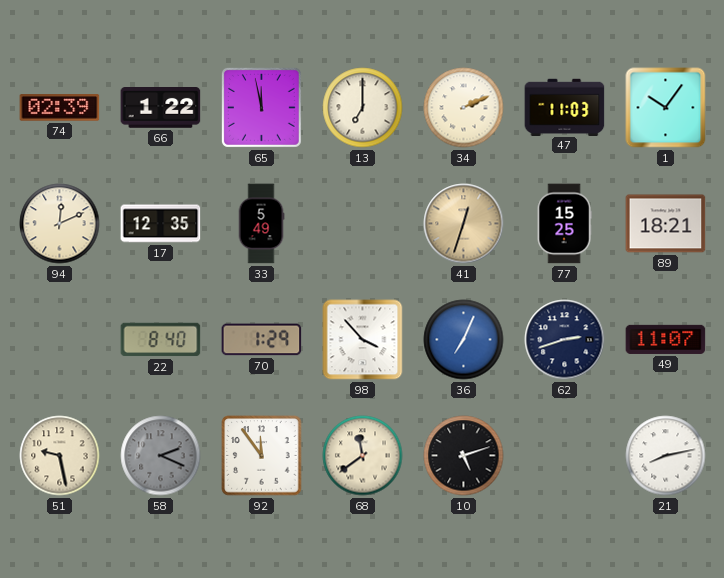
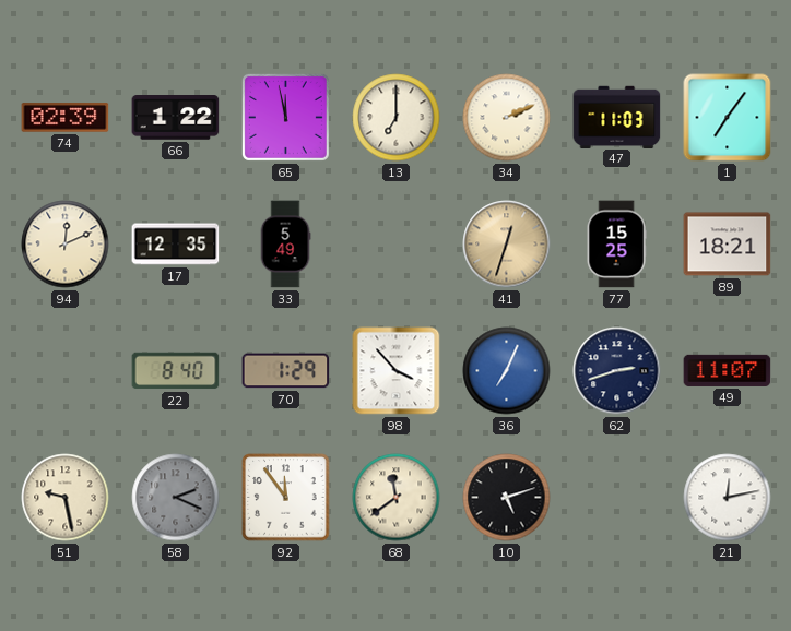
1: 10:06 -> 7:06 (728, 118)
21: 8:13 -> 12:13 (728, 498)
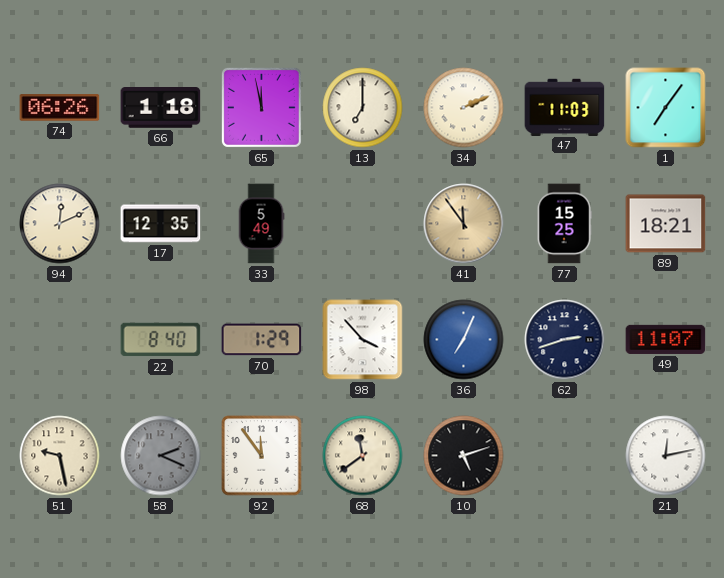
74: 02:39 -> 06:26 (60, 108)
66: 1:22 -> 1:18 (161, 108)
41: 12:33 -> 11:54 (464, 224)
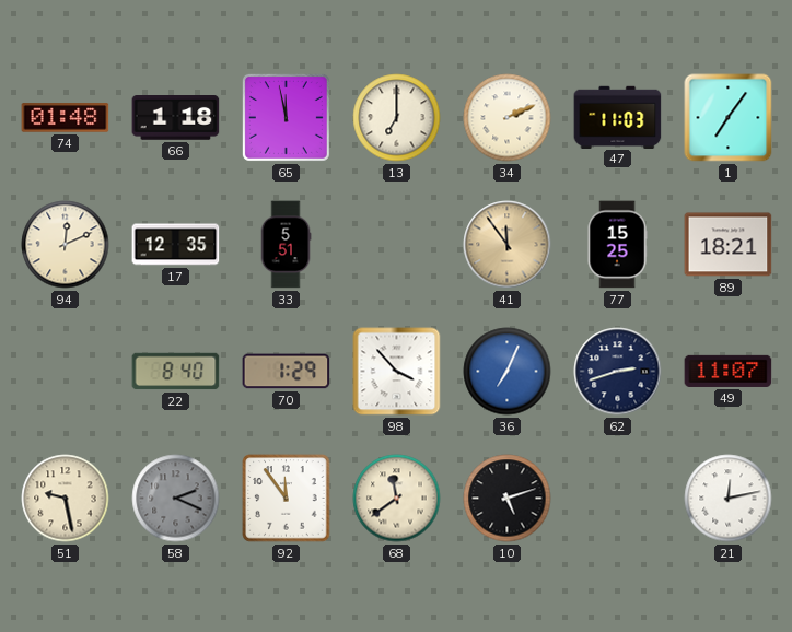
74: 06:26 -> 01:48 (66, 118)
33: 5:49 -> 5:51 (286, 245)
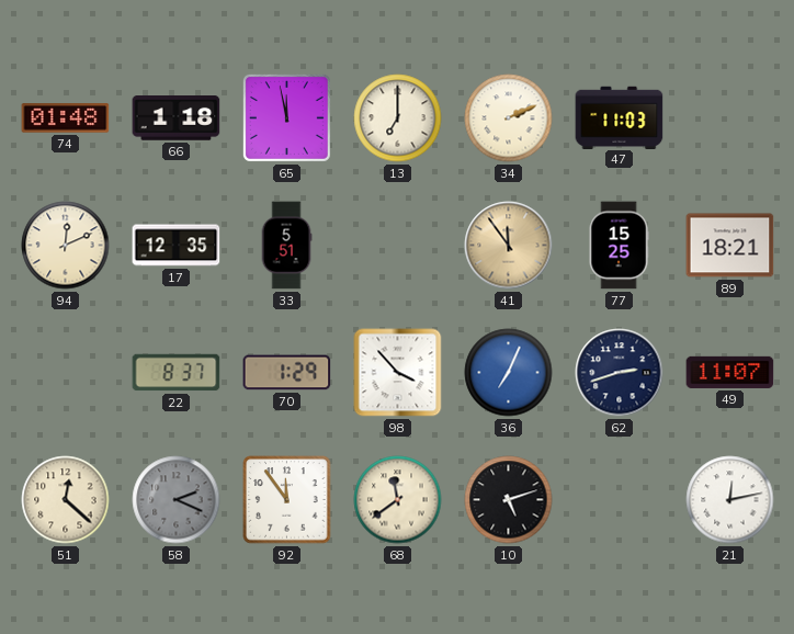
1: 7:06 -> none (729, 118)
22: 8:40 -> 8:37 (177, 373)
51: 9:28 -> 12:22 (66, 500)
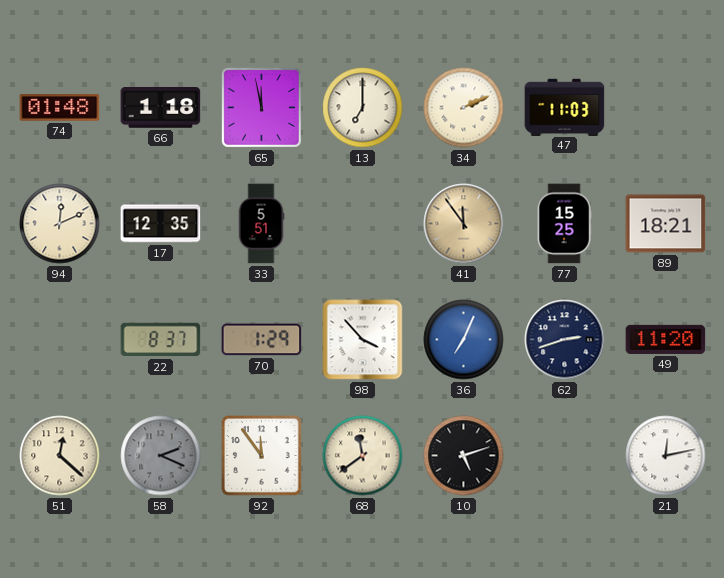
49: 11:07 -> 11:20 (666, 339)
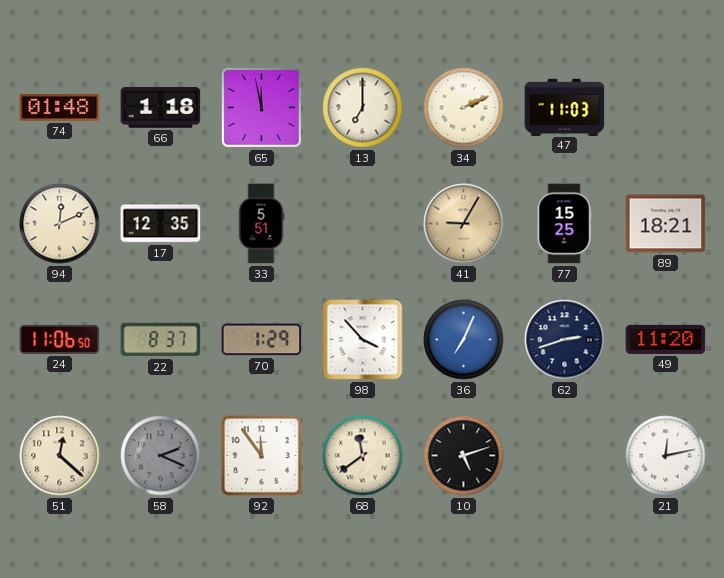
41: 11:54 -> 9:05 (464, 224)
24: none -> 11:06 (60, 339)
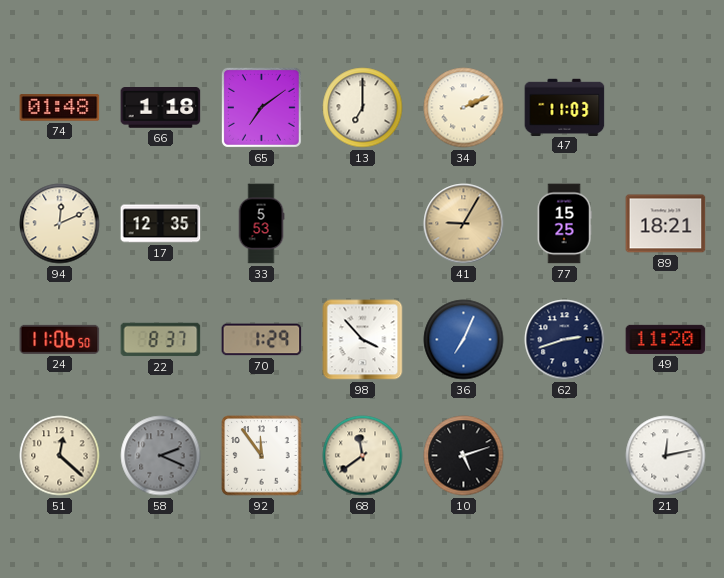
65: 11:58 -> 7:09 (261, 107)
33: 5:51 -> 5:53 (261, 224)
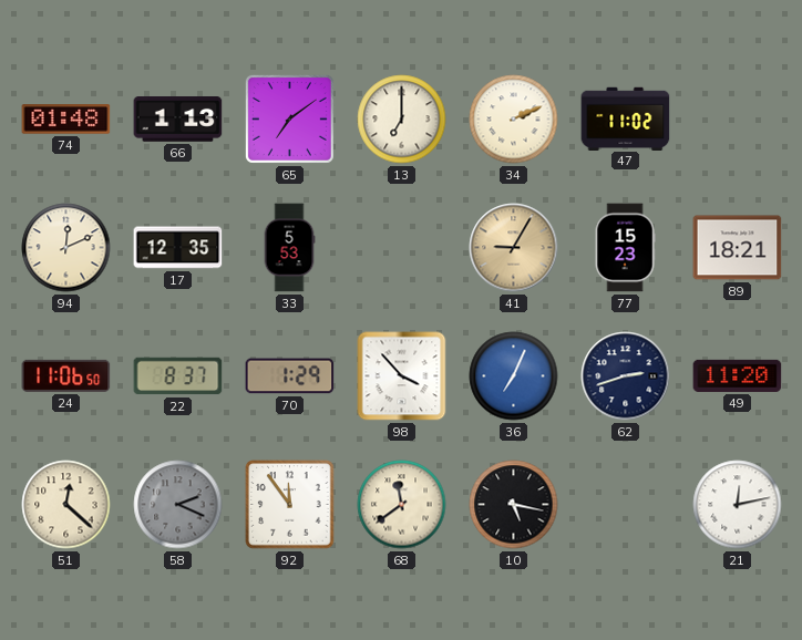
66: 1:18 -> 1:13 (178, 120)
47: 11:03 -> 11:02 (626, 118)
77: 15:25 -> 15:23 (625, 248)
10: 5:12 -> 5:17 (514, 505)
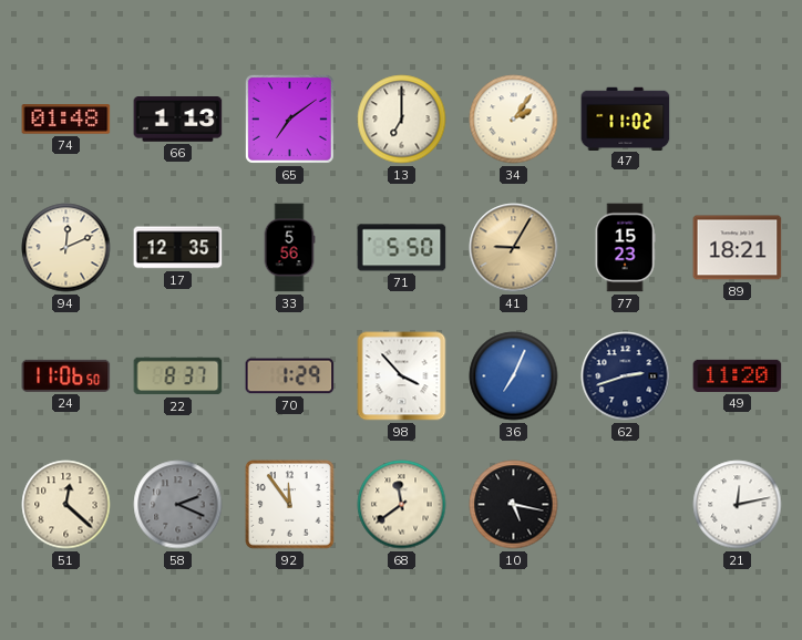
34: 2:11 -> 2:06 (514, 120)
33: 5:53 -> 5:56 (289, 248)
71: none -> 5:50 (402, 248)
